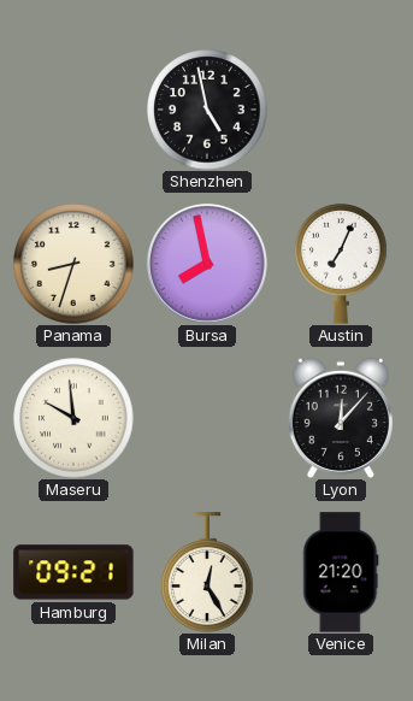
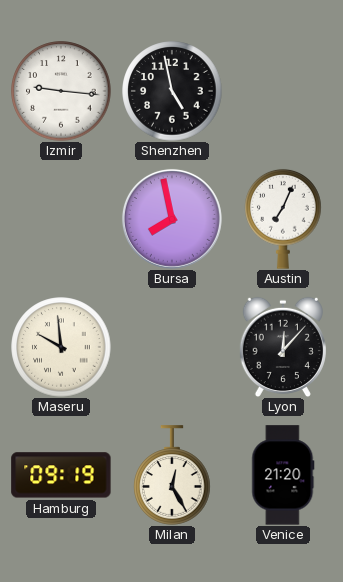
Izmir: none -> 9:16 (61, 91)
Panama: 8:33 -> none (73, 264)
Hamburg: 09:21 -> 09:19 (61, 475)
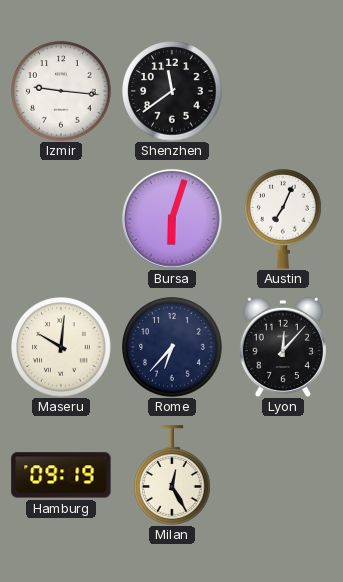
Shenzhen: 4:58 -> 11:39 (172, 91)
Bursa: 7:58 -> 6:03 (172, 219)
Maseru: 9:59 -> 10:01 (61, 347)
Rome: none -> 6:37 (172, 347)
Venice: 21:20 -> none (283, 475)
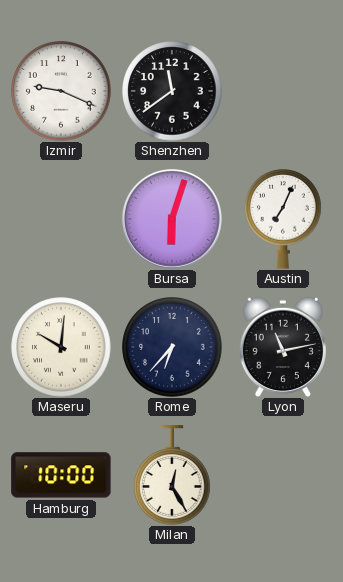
Izmir: 9:16 -> 9:19 (61, 91)
Lyon: 12:07 -> 11:13 (283, 347)
Hamburg: 09:19 -> 10:00 (61, 475)
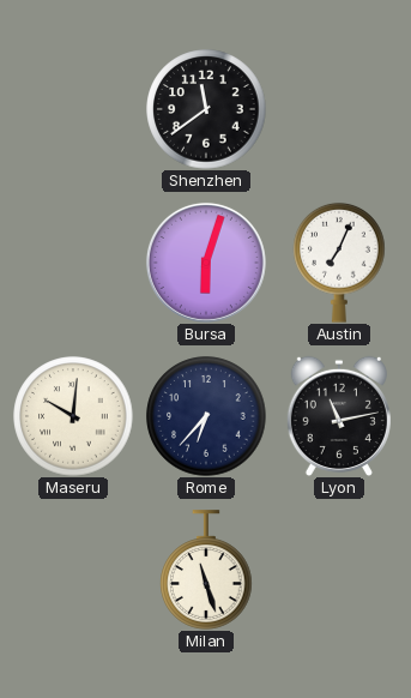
Izmir: 9:19 -> none (61, 91)
Hamburg: 10:00 -> none (61, 475)
Milan: 12:25 -> 11:27 (206, 570)
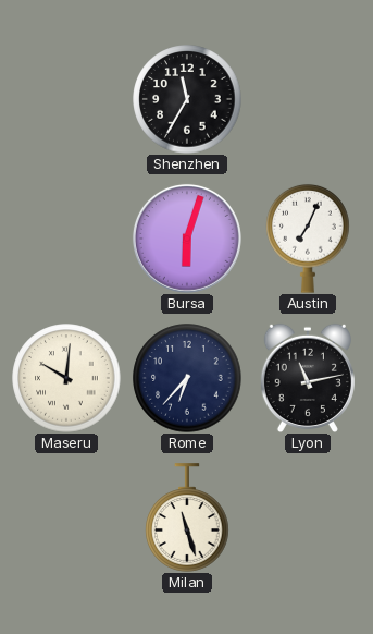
Shenzhen: 11:39 -> 11:35 (187, 99)
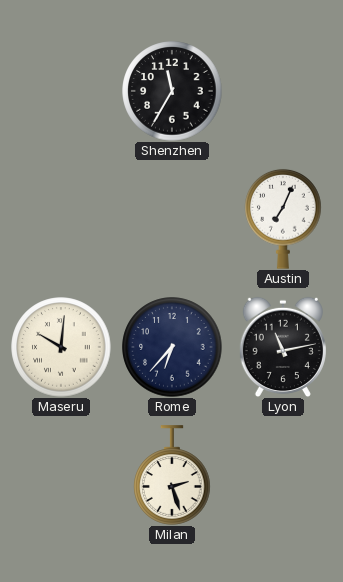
Bursa: 6:03 -> none (187, 239)
Milan: 11:27 -> 2:27 (172, 475)
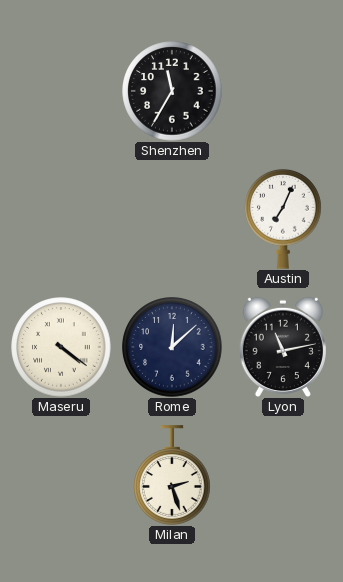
Maseru: 10:01 -> 4:21 (61, 347)
Rome: 6:37 -> 12:08 (172, 347)
